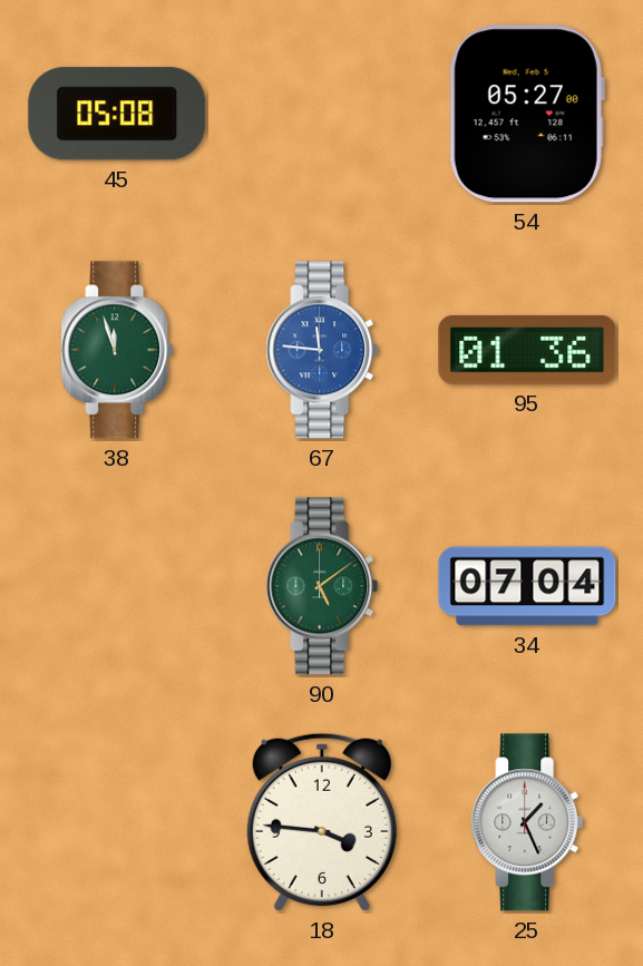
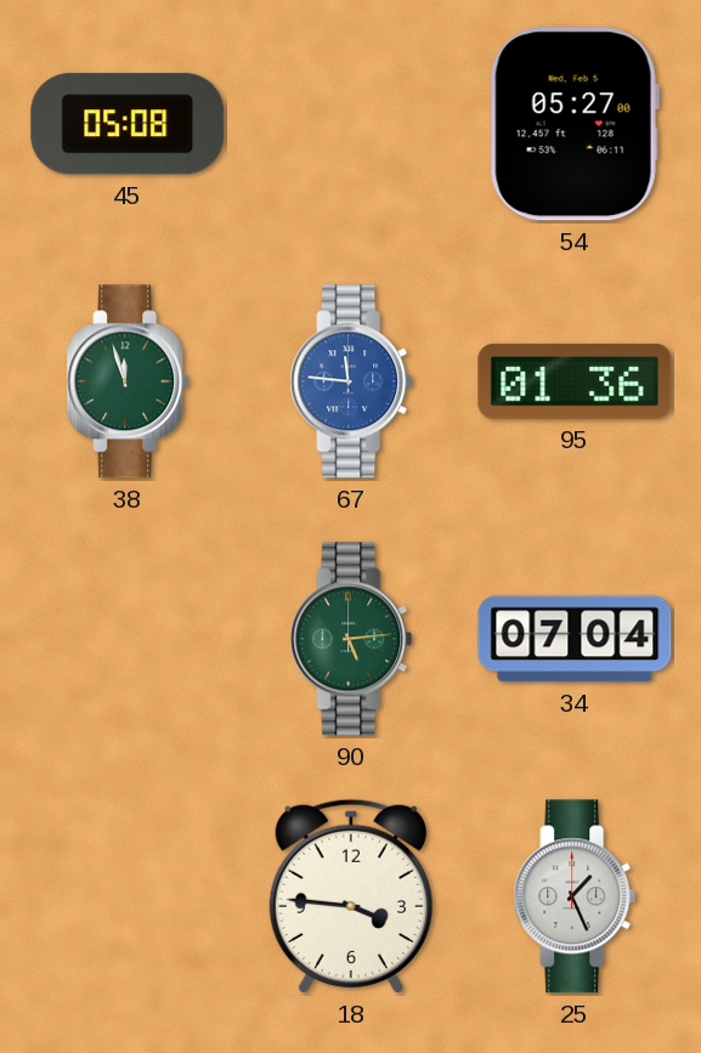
90: 5:09 -> 5:14 (351, 639)
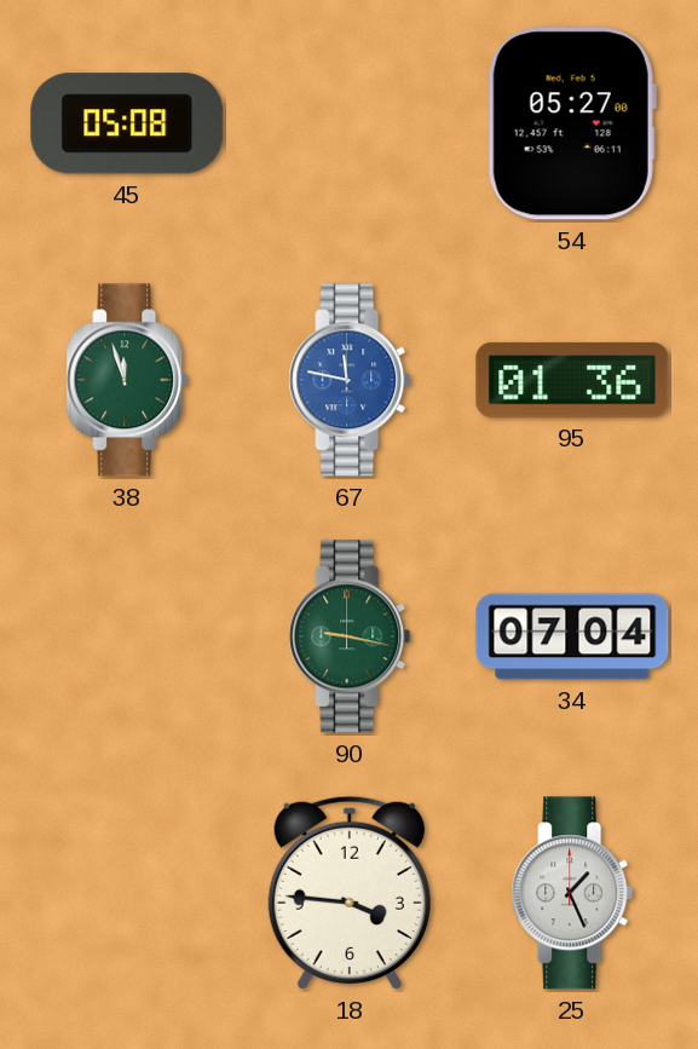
67: 11:46 -> 11:47 (350, 380)
90: 5:14 -> 9:17 (350, 636)
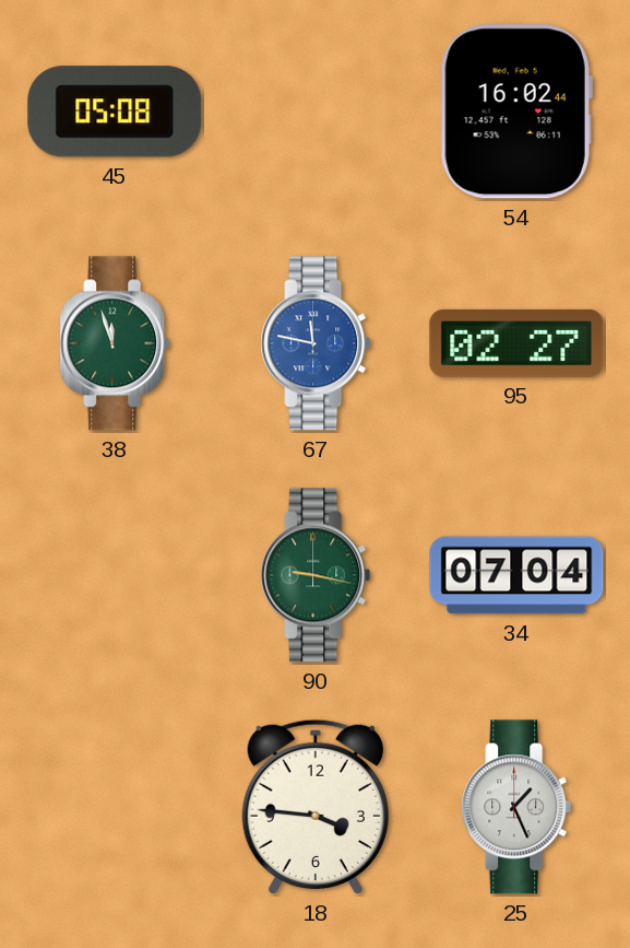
54: 05:27 -> 16:02 (516, 112)
95: 01:36 -> 02:27 (516, 343)
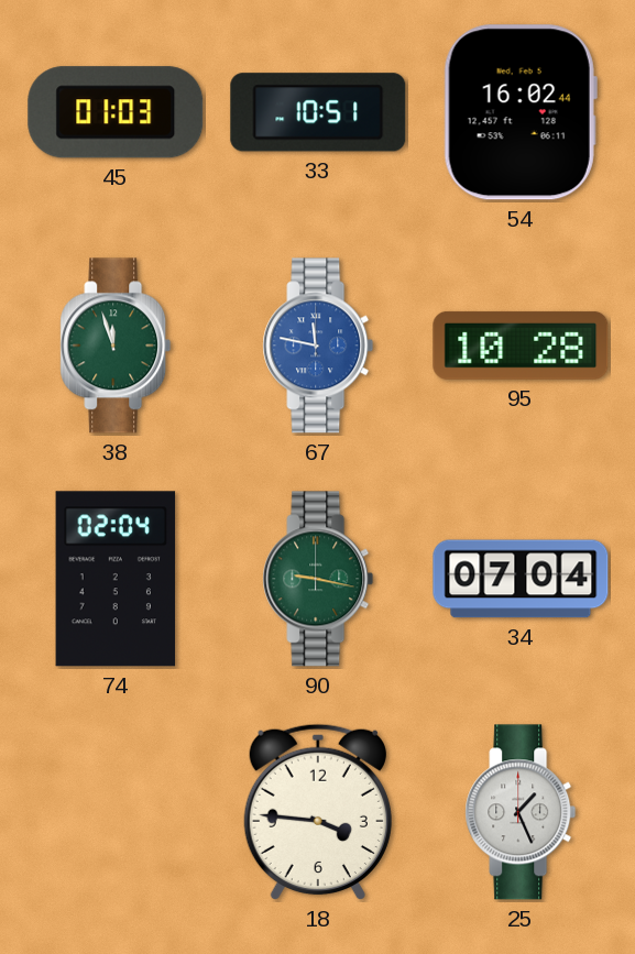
45: 05:08 -> 01:03 (116, 112)
33: none -> 10:51 (318, 112)
95: 02:27 -> 10:28 (521, 346)
74: none -> 02:04 (116, 579)
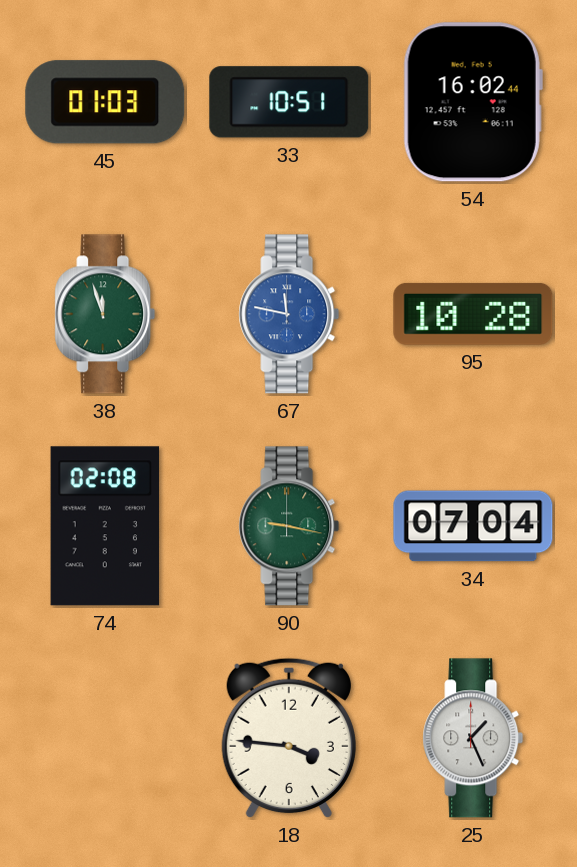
74: 02:04 -> 02:08 (105, 526)
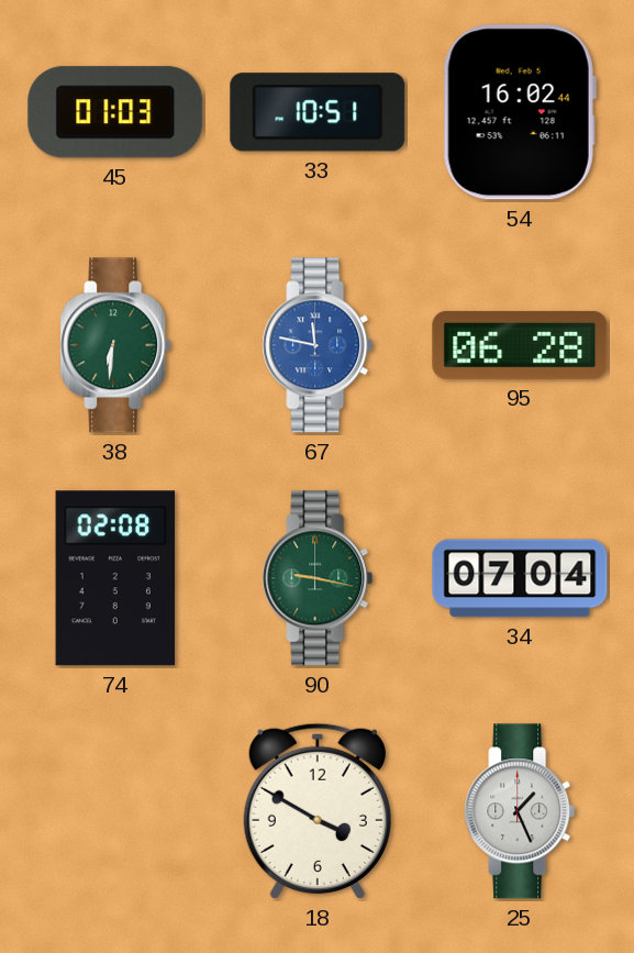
38: 11:57 -> 6:31 (115, 345)
95: 10:28 -> 06:28 (520, 345)
18: 3:46 -> 3:50 (318, 811)
